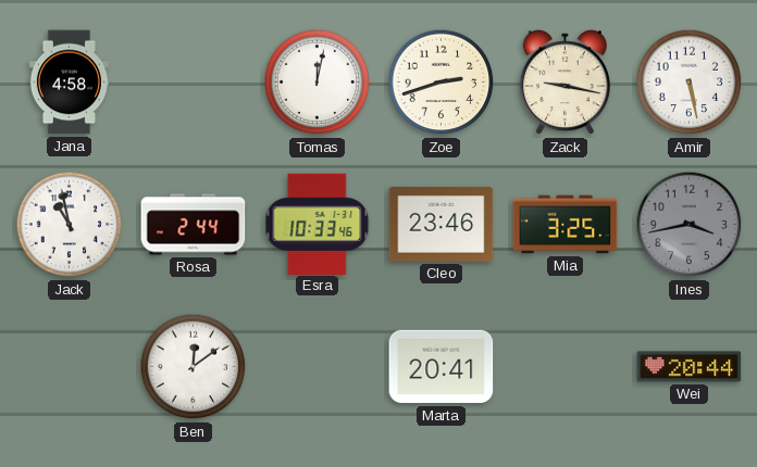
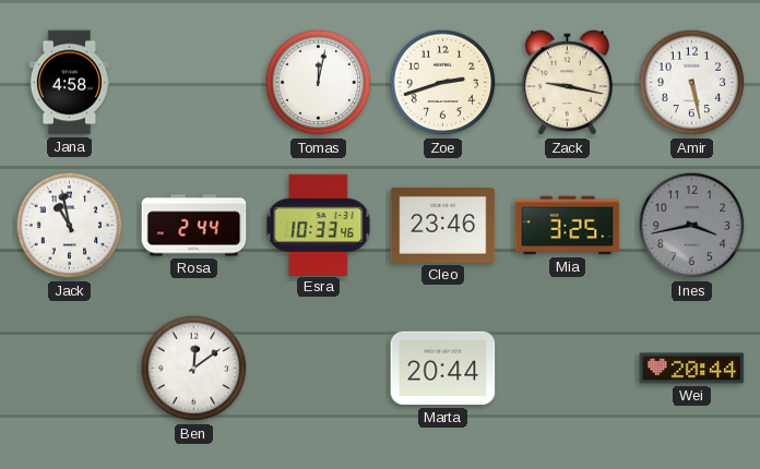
Marta: 20:41 -> 20:44 (443, 369)
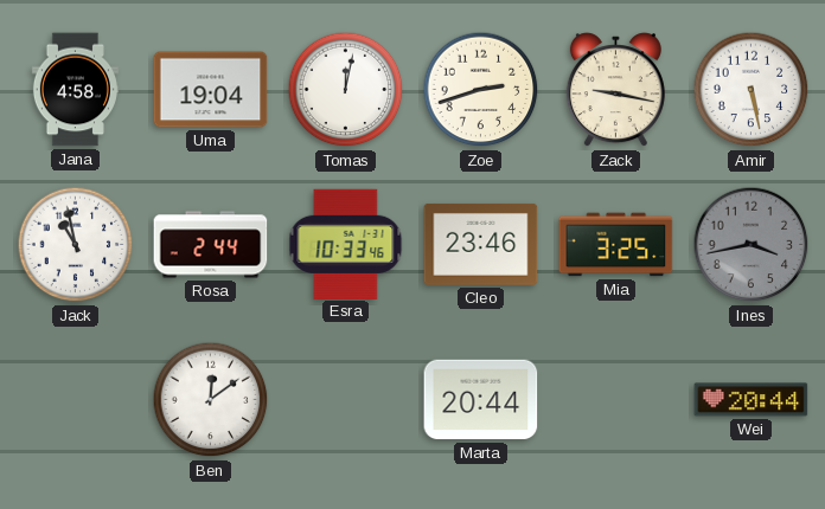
Uma: none -> 19:04 (211, 90)
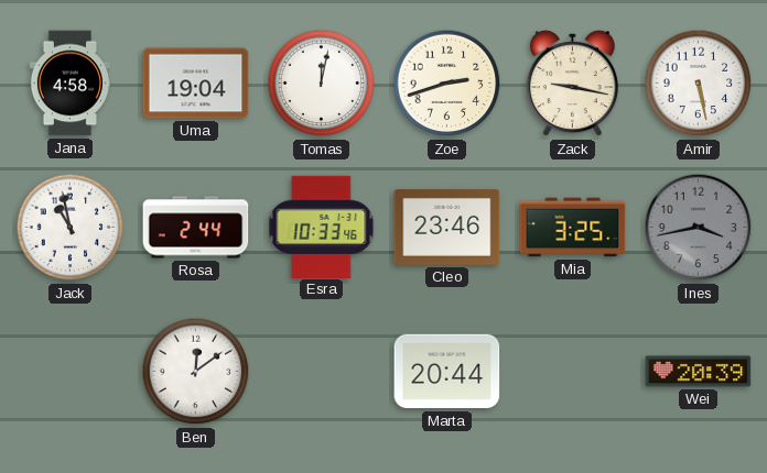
Wei: 20:44 -> 20:39 (699, 372)
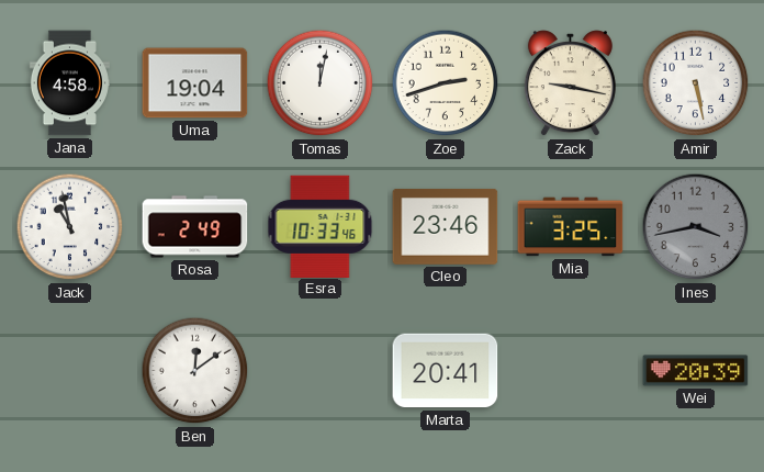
Rosa: 2:44 -> 2:49 (195, 227)
Marta: 20:44 -> 20:41 (446, 371)
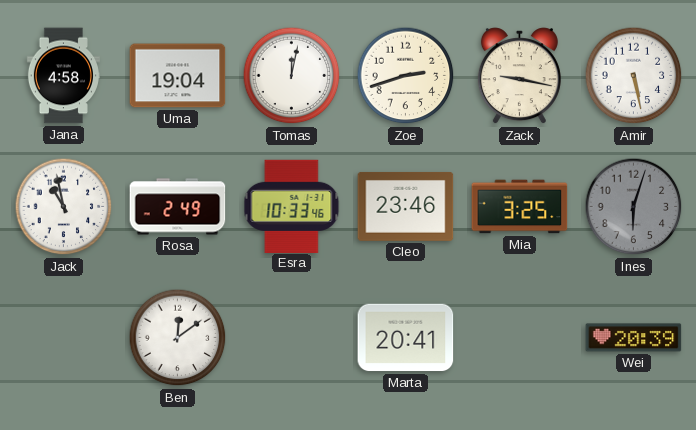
Ines: 3:43 -> 6:03 (634, 207)
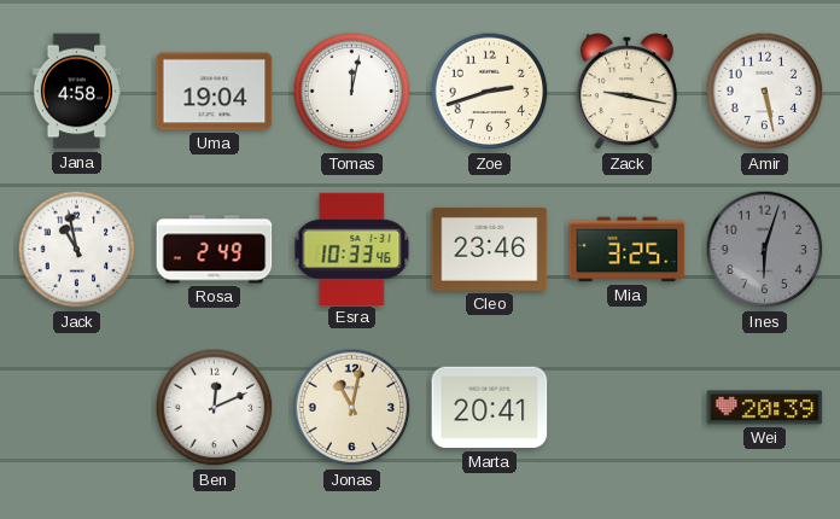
Ben: 12:09 -> 12:11 (215, 408)
Jonas: none -> 11:02 (352, 408)
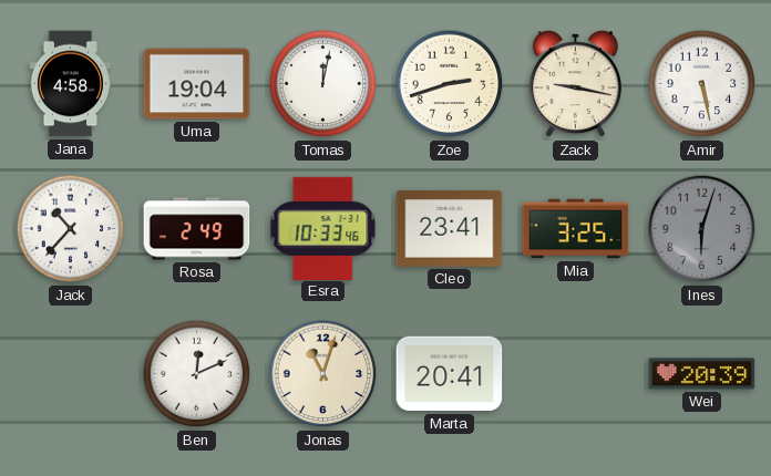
Jack: 10:58 -> 10:37 (71, 229)
Cleo: 23:46 -> 23:41 (450, 228)
Jonas: 11:02 -> 11:03 (323, 374)
